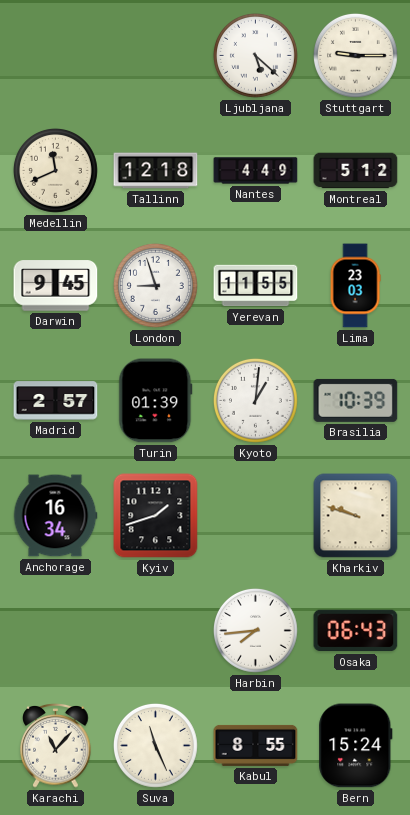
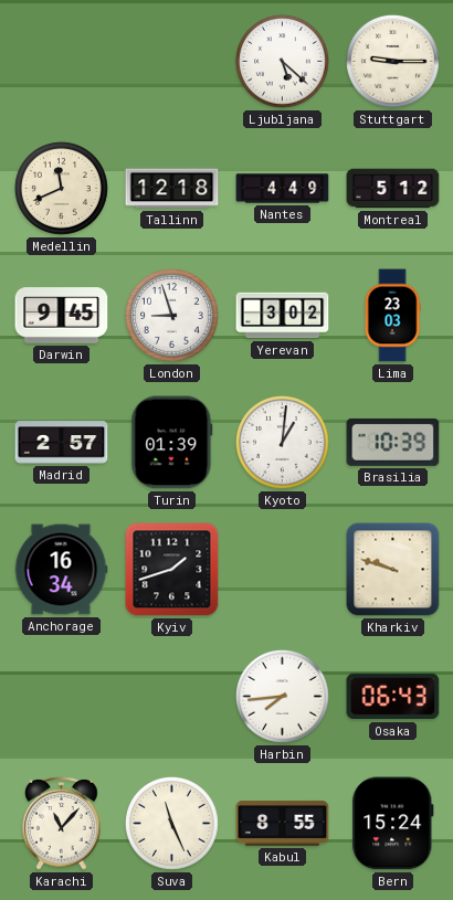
Yerevan: 11:55 -> 3:02 (283, 316)
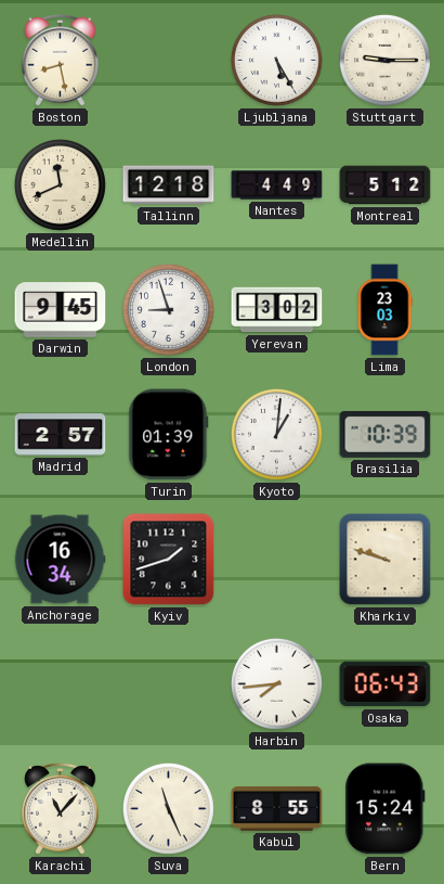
Boston: none -> 8:28 (61, 61)
Ljubljana: 5:22 -> 5:25 (276, 60)
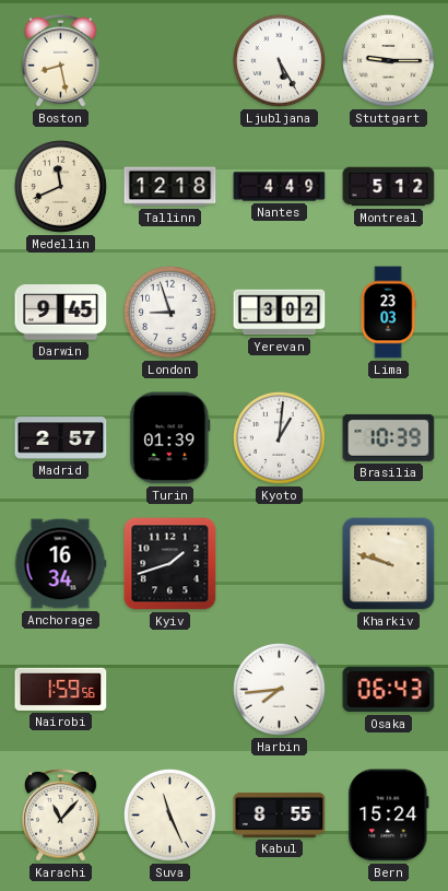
Nairobi: none -> 1:59 (61, 689)
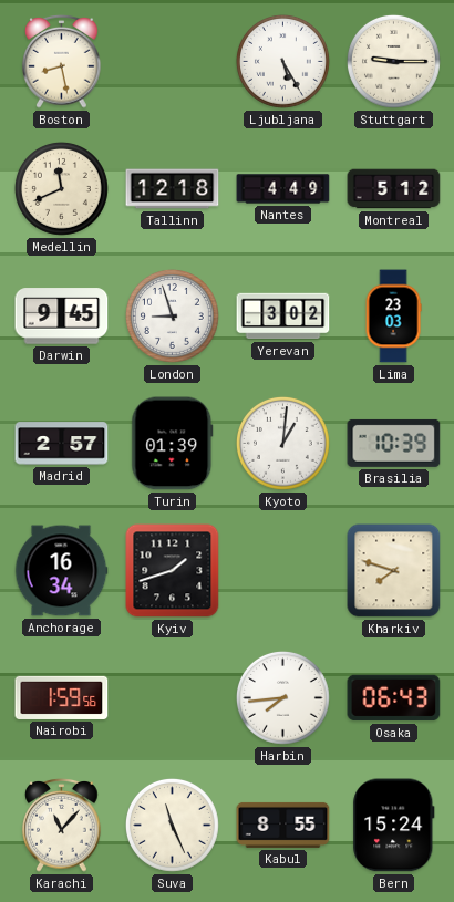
Kharkiv: 9:48 -> 7:48 (394, 571)
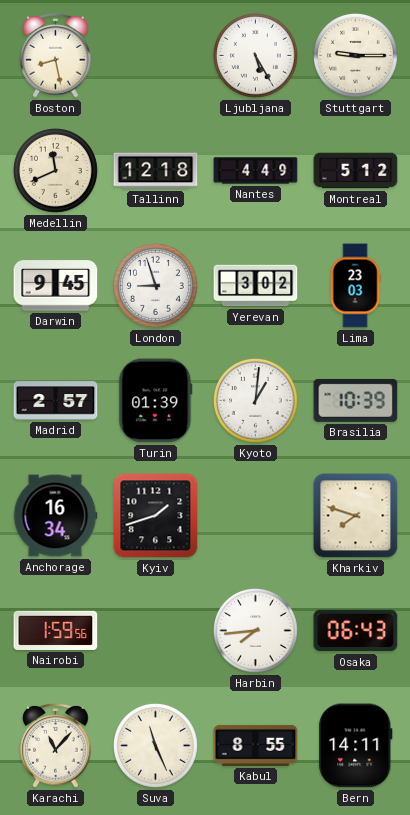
Bern: 15:24 -> 14:11 (356, 746)
